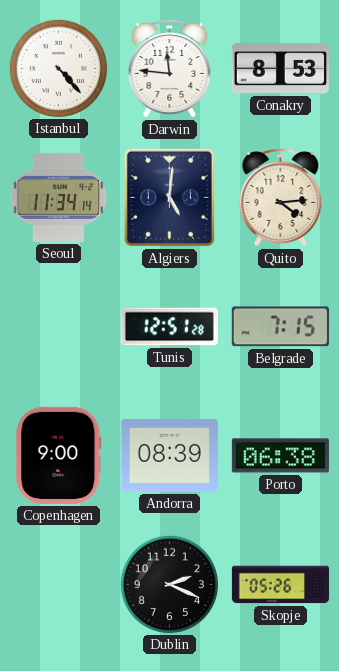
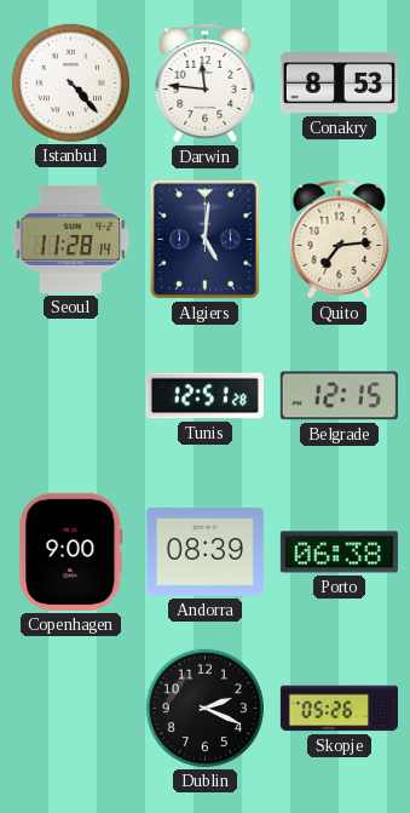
Seoul: 11:34 -> 11:28 (71, 239)
Quito: 4:14 -> 7:14 (340, 240)
Belgrade: 7:15 -> 12:15 (339, 396)
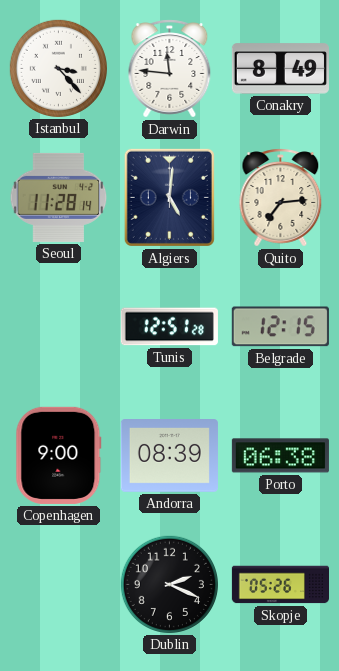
Istanbul: 4:23 -> 3:23 (58, 68)
Conakry: 8:53 -> 8:49 (280, 69)
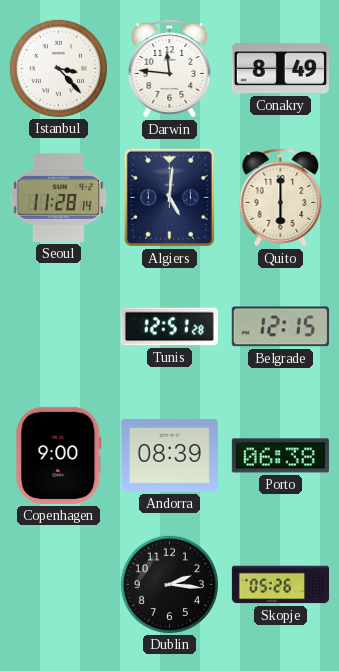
Quito: 7:14 -> 6:00 (281, 198)
Dublin: 2:19 -> 2:16 (169, 584)
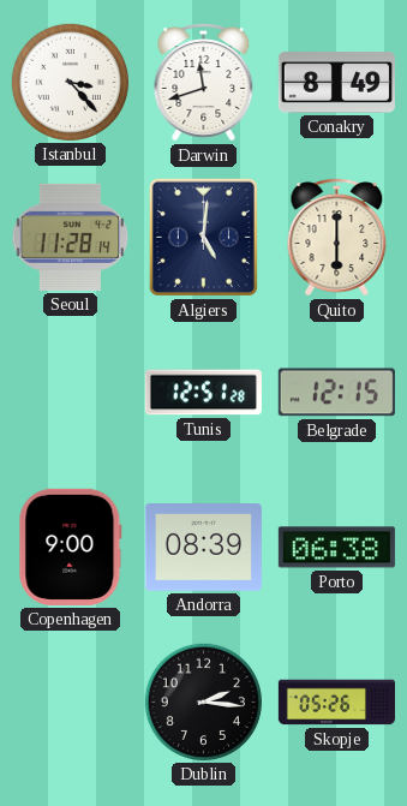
Darwin: 11:46 -> 11:42 (204, 83)
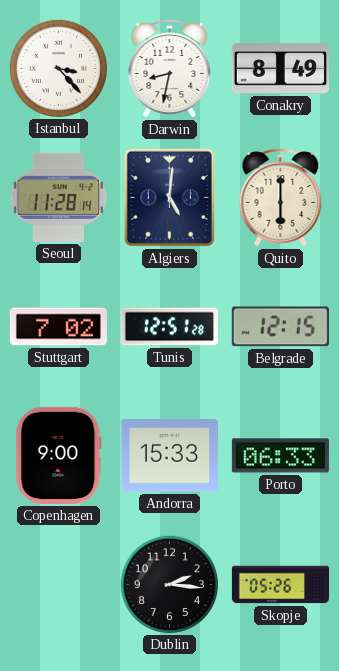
Darwin: 11:42 -> 8:32 (170, 69)
Stuttgart: none -> 7:02 (58, 327)
Andorra: 08:39 -> 15:33 (169, 456)
Porto: 06:38 -> 06:33 (280, 456)
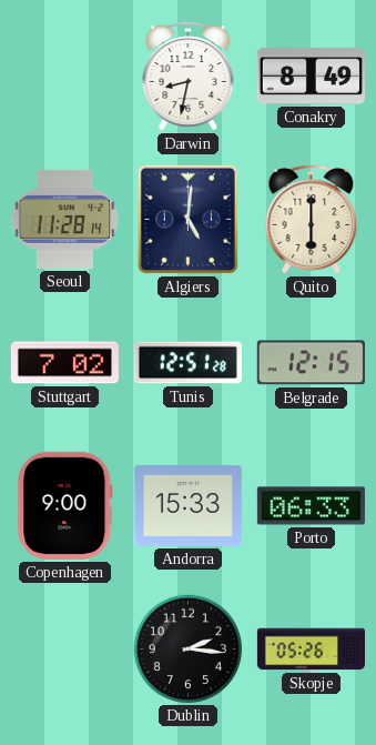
Istanbul: 3:23 -> none (58, 68)
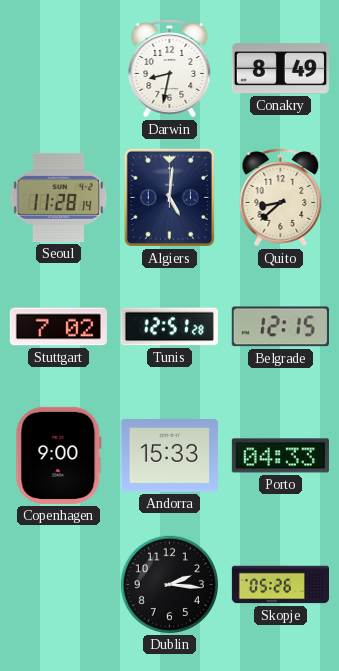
Quito: 6:00 -> 8:38 (281, 198)
Porto: 06:33 -> 04:33 (280, 456)
